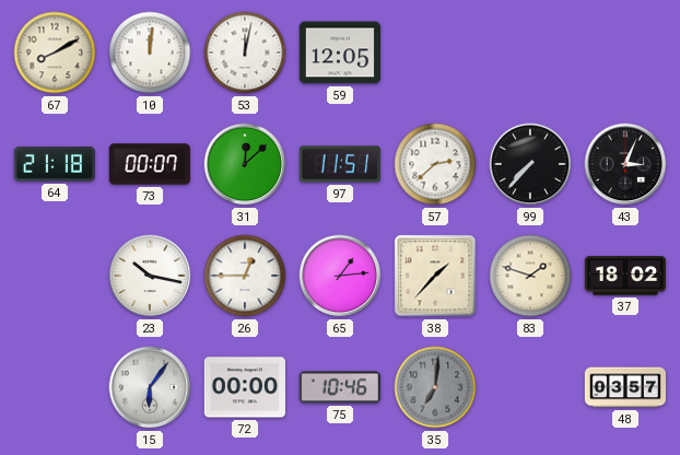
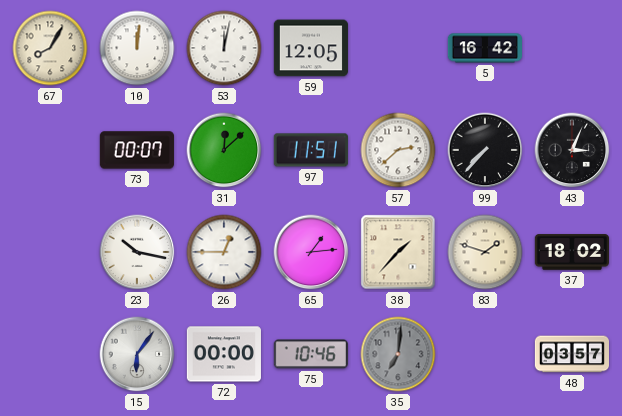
67: 8:10 -> 8:05 (50, 48)
5: none -> 16:42 (484, 48)
64: 21:18 -> none (55, 164)
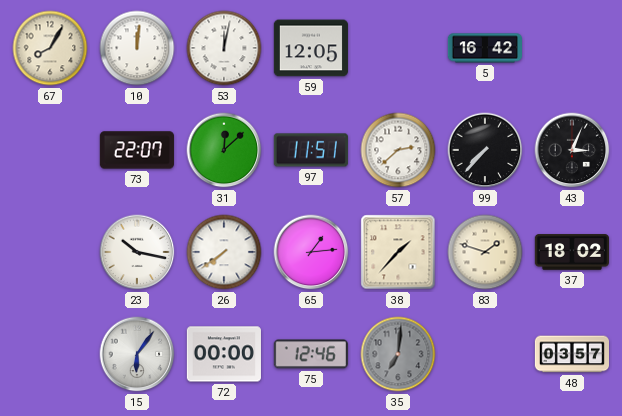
73: 00:07 -> 22:07 (137, 150)
26: 12:45 -> 7:39 (224, 252)
75: 10:46 -> 12:46 (311, 354)
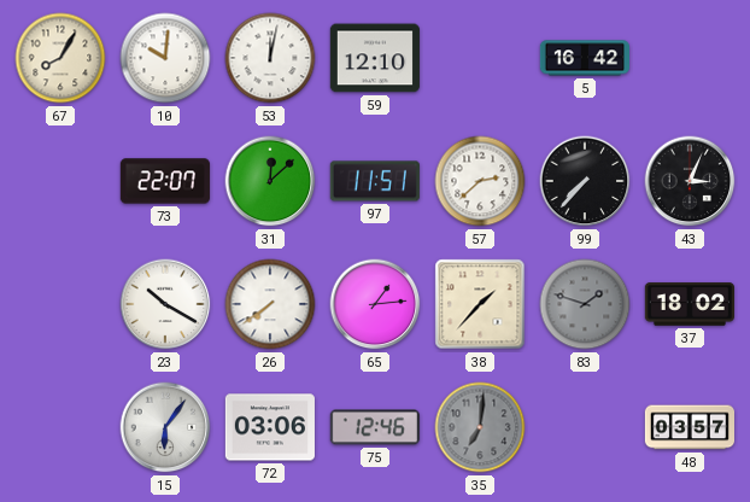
10: 12:01 -> 10:01 (165, 58)
59: 12:05 -> 12:10 (375, 58)
23: 10:17 -> 10:20 (165, 304)
83 dial: cream -> grey (585, 304)
72: 00:00 -> 03:06 (270, 427)
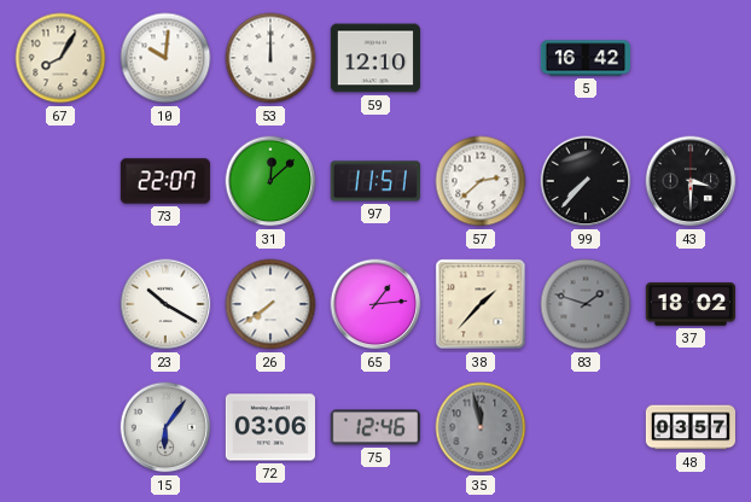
53: 12:02 -> 12:00 (270, 58)
43: 3:04 -> 3:30 (691, 181)
35: 7:01 -> 11:58 (481, 427)
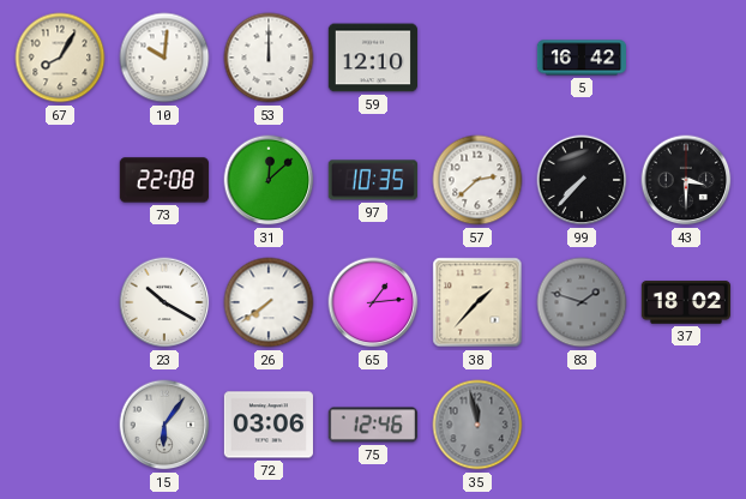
73: 22:07 -> 22:08 (164, 180)
97: 11:51 -> 10:35 (373, 180)
48: 03:57 -> none (689, 427)
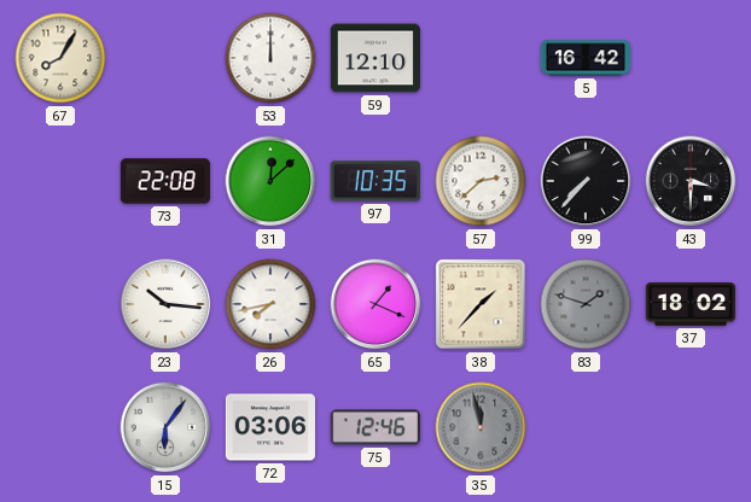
10: 10:01 -> none (164, 58)
23: 10:20 -> 10:16 (165, 304)
26: 7:39 -> 7:43 (270, 304)
65: 1:14 -> 1:19 (375, 304)
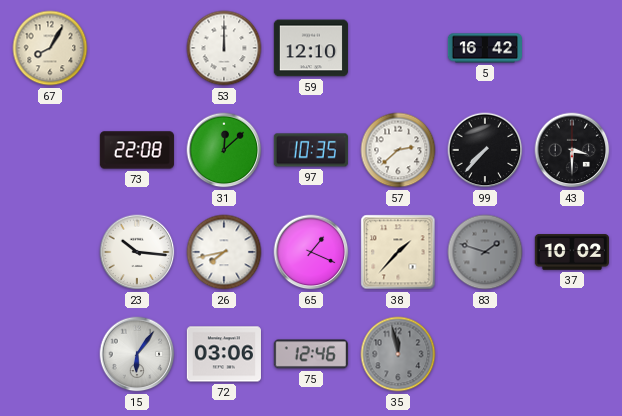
37: 18:02 -> 10:02 (572, 252)
